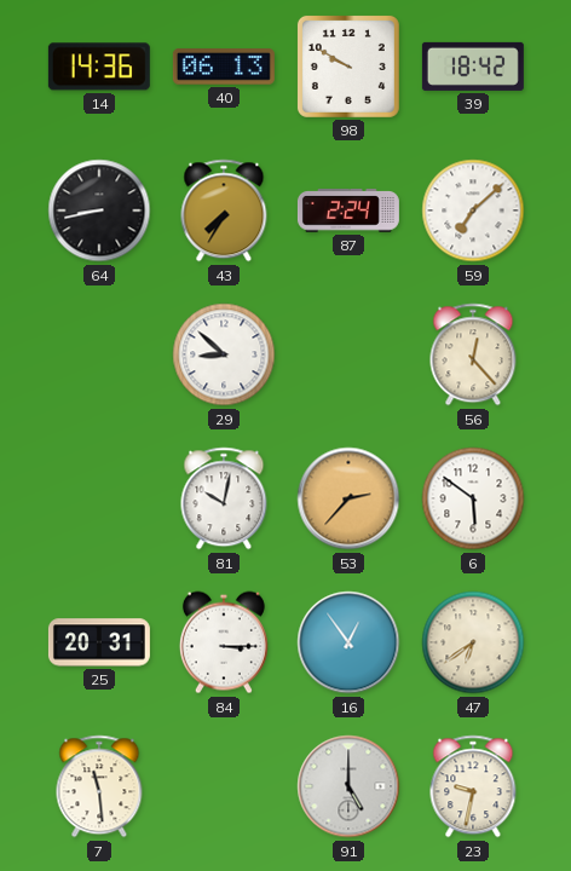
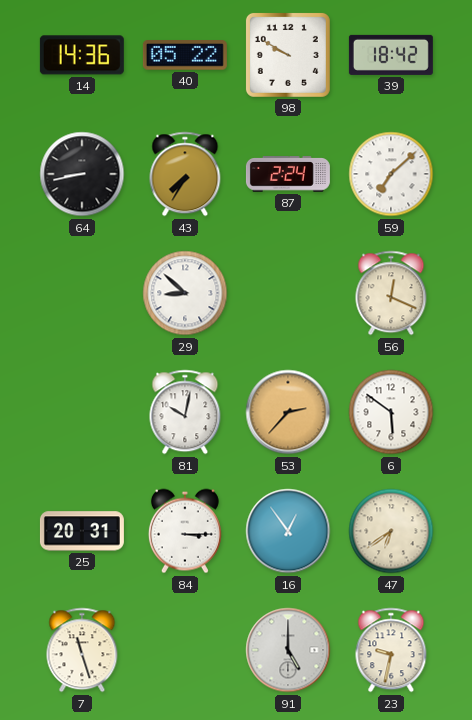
40: 06:13 -> 05:22 (185, 55)
56: 12:23 -> 12:19 (391, 293)
7: 11:29 -> 11:27 (82, 650)
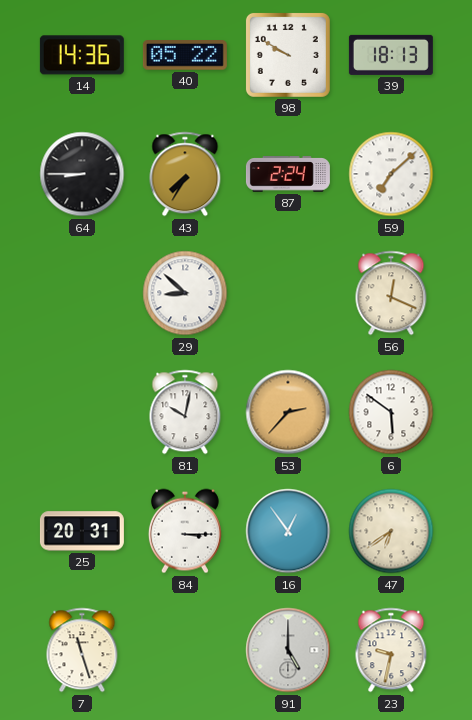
39: 18:42 -> 18:13 (391, 55)
64: 8:43 -> 8:45 (82, 174)
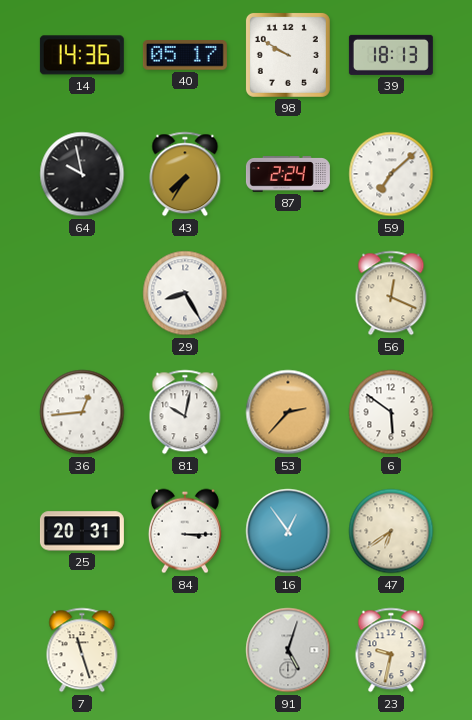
40: 05:22 -> 05:17 (185, 55)
64: 8:45 -> 9:58 (82, 174)
29: 8:52 -> 8:25 (185, 293)
36: none -> 12:44 (82, 412)
91: 5:00 -> 5:03 (288, 650)
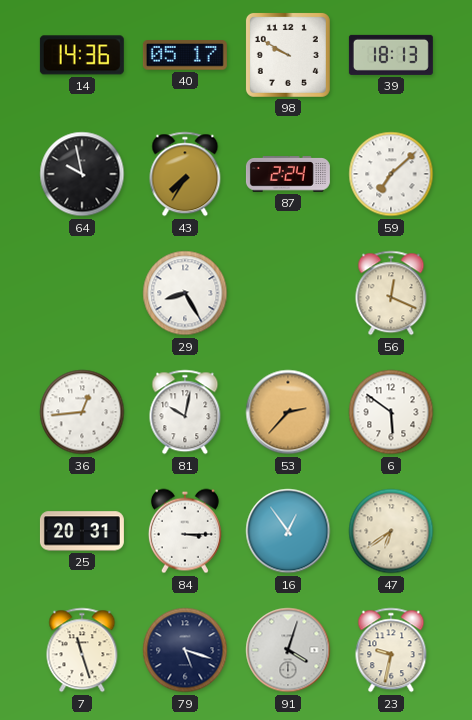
79: none -> 5:18 (185, 650)
91: 5:03 -> 4:03 (288, 650)
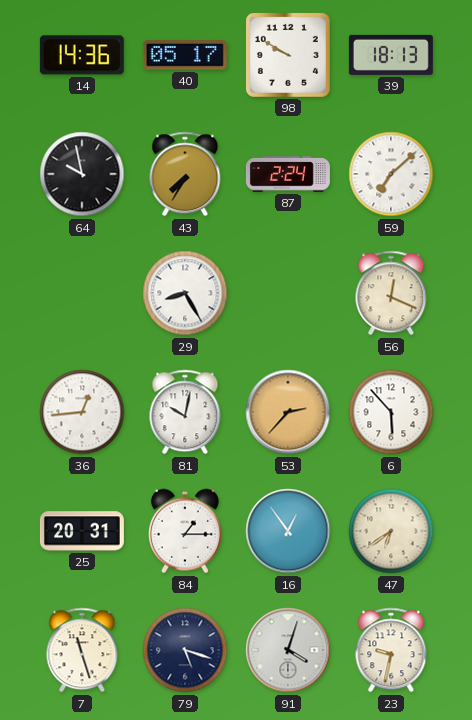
6: 5:51 -> 5:53 (391, 412)
84: 3:15 -> 1:15 (185, 531)
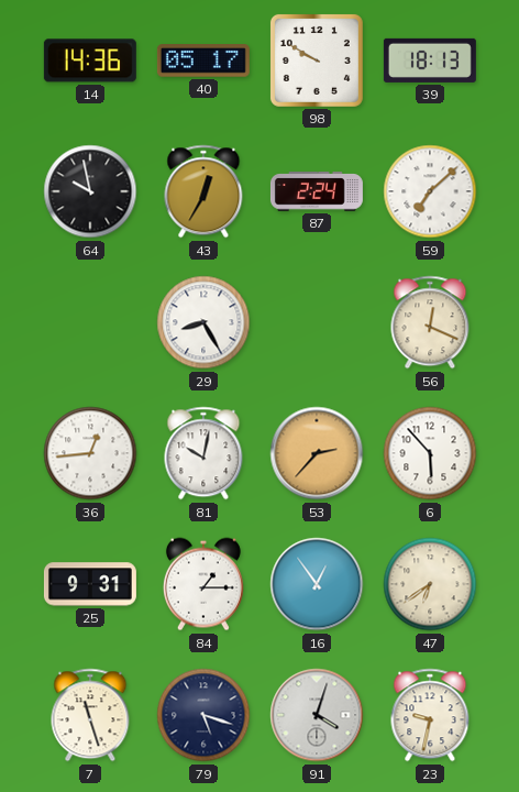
43: 7:35 -> 12:35 (203, 191)
25: 20:31 -> 9:31 (90, 584)
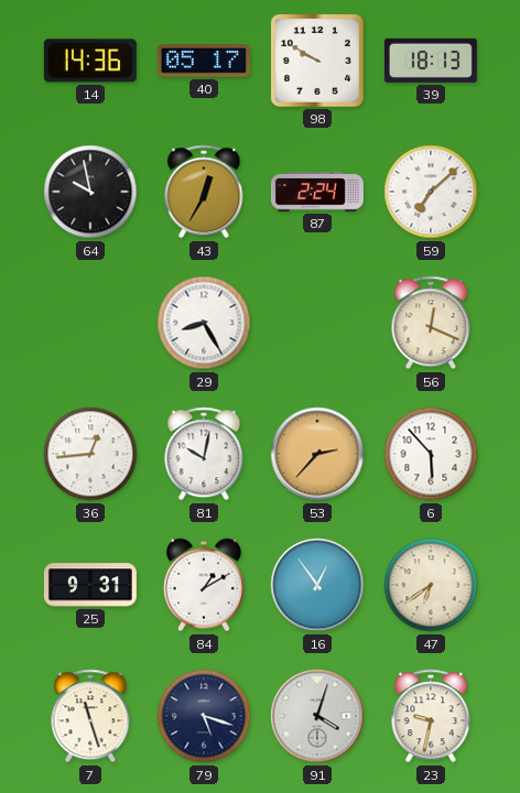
84: 1:15 -> 1:10 (204, 585)
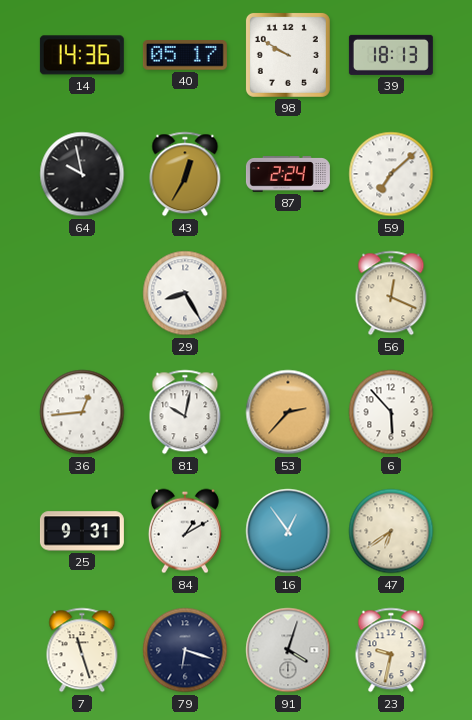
79: 5:18 -> 6:18 (185, 650)
